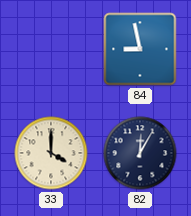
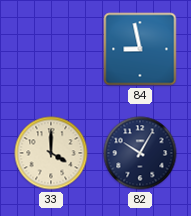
82: 12:05 -> 10:05 (140, 153)
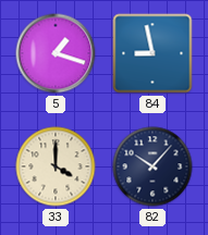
5: none -> 1:18 (56, 53)
82: 10:05 -> 10:07 (152, 166)
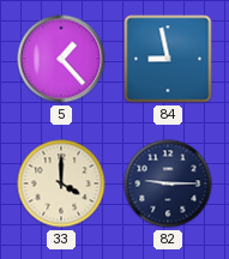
5: 1:18 -> 1:23 (61, 59)
82: 10:07 -> 9:15 (168, 183)
